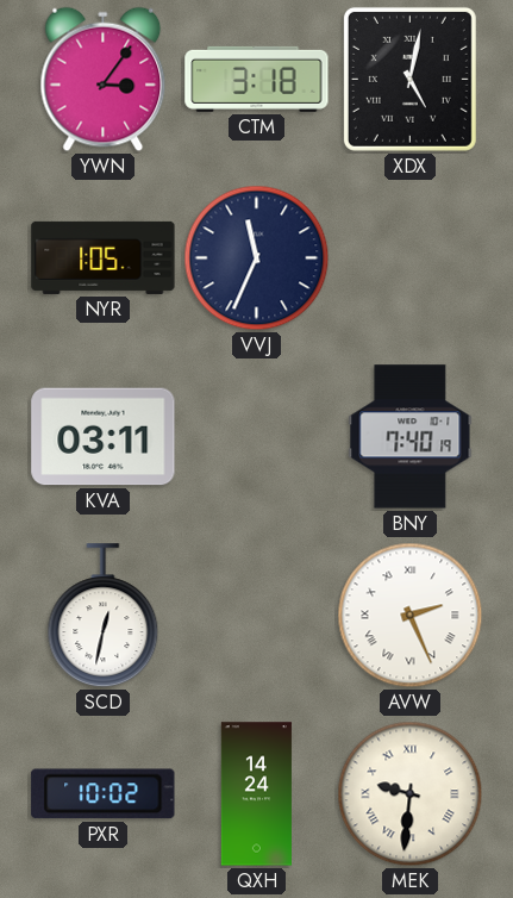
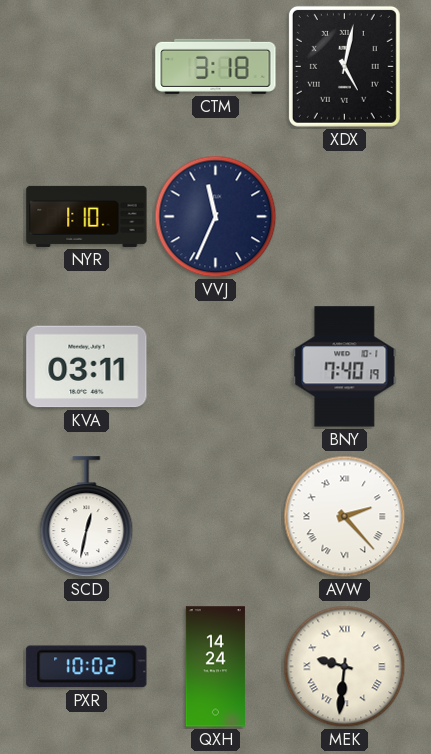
YWN: 3:06 -> none (104, 80)
NYR: 1:05 -> 1:10 (87, 216)
AVW: 2:26 -> 2:23 (345, 517)
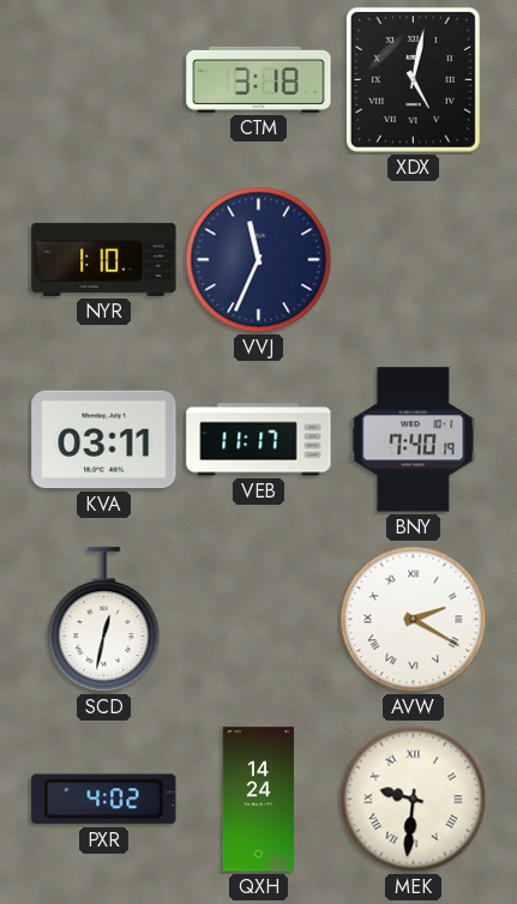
VEB: none -> 11:17 (259, 440)
AVW: 2:23 -> 2:20 (414, 620)
PXR: 10:02 -> 4:02 (104, 800)
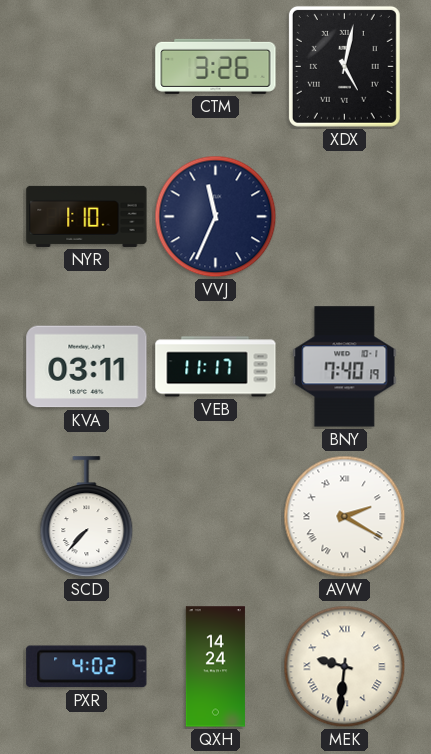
CTM: 3:18 -> 3:26 (216, 66)
SCD: 12:32 -> 7:37 (87, 517)
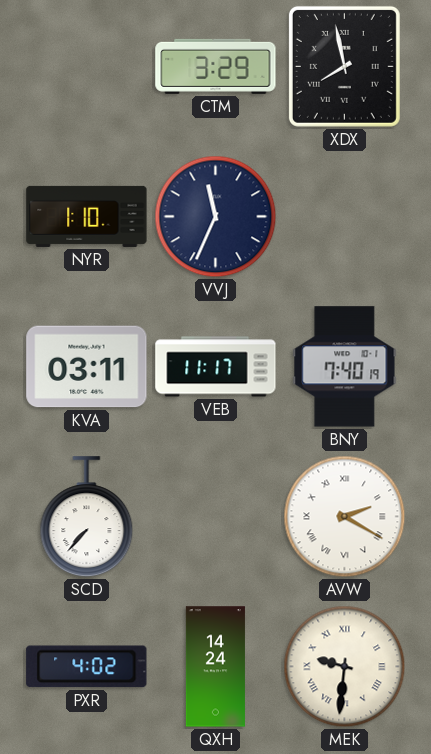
CTM: 3:26 -> 3:29 (216, 66)
XDX: 5:02 -> 7:58 (344, 66)
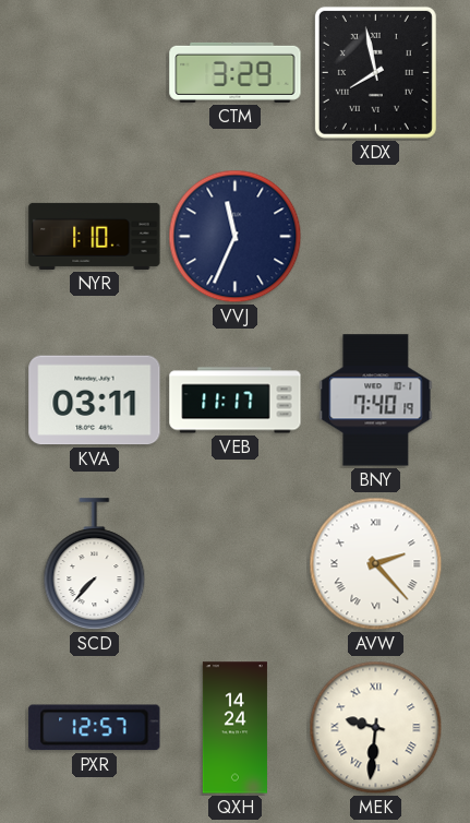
AVW: 2:20 -> 2:23 (376, 564)
PXR: 4:02 -> 12:57 (95, 728)
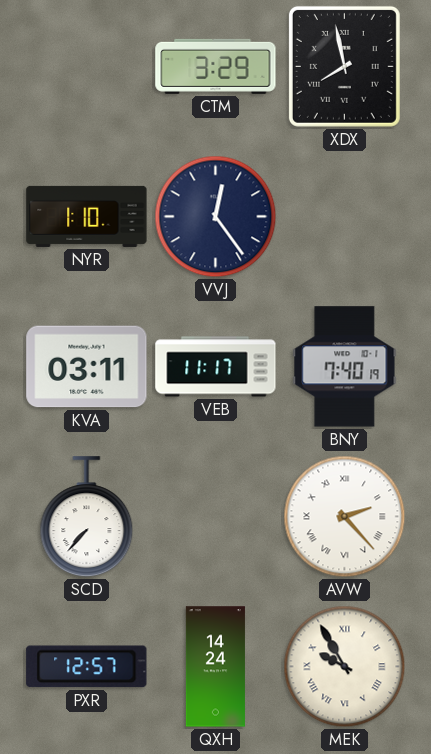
VVJ: 11:34 -> 12:24 (216, 217)
MEK: 9:31 -> 9:55 (345, 667)
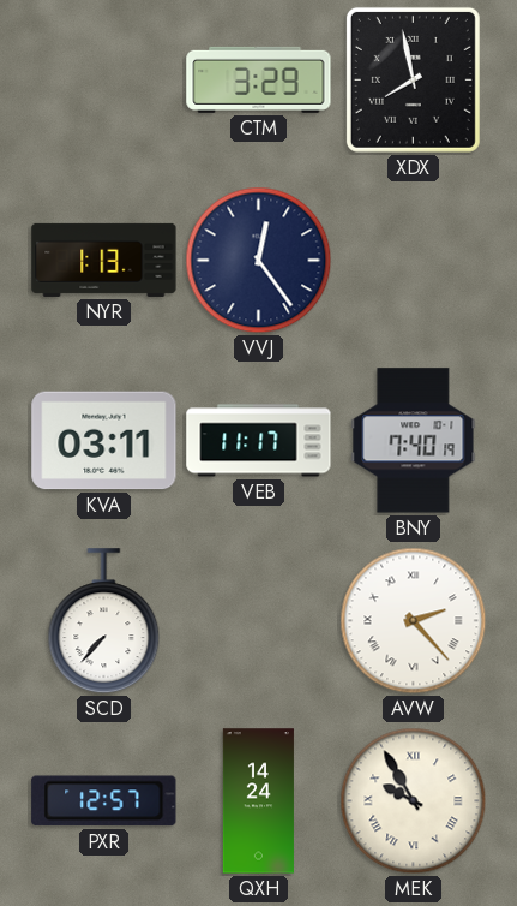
NYR: 1:10 -> 1:13 (104, 260)
